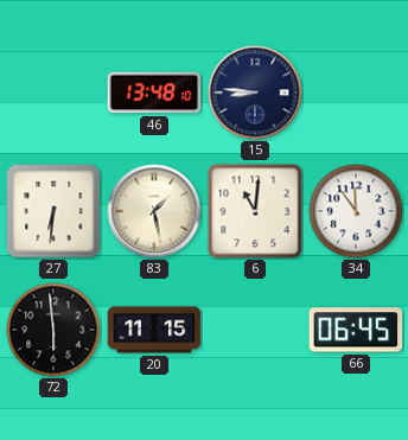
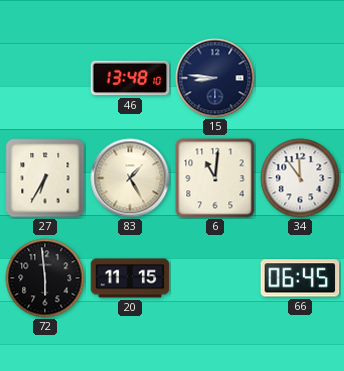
27: 6:31 -> 6:35 (45, 178)
83: 1:28 -> 1:25 (130, 178)
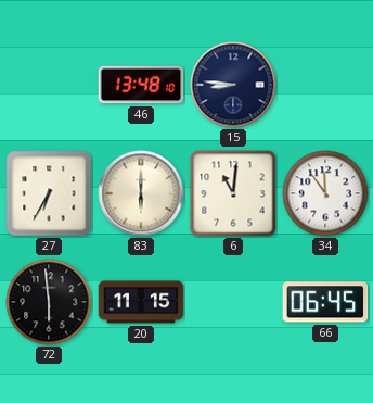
83: 1:25 -> 6:00 (141, 193)
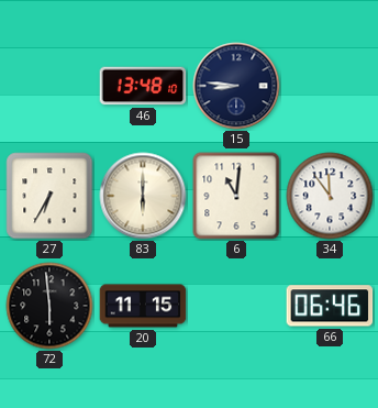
66: 06:45 -> 06:46 (330, 306)
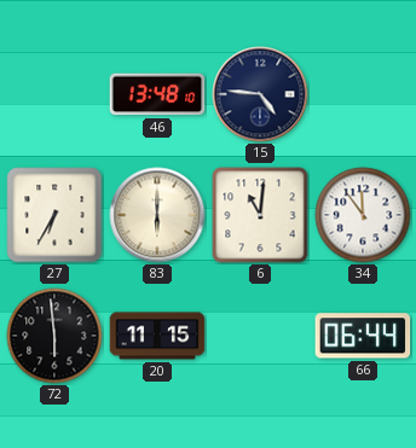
15: 8:46 -> 4:46 (260, 94)
66: 06:46 -> 06:44 (363, 336)
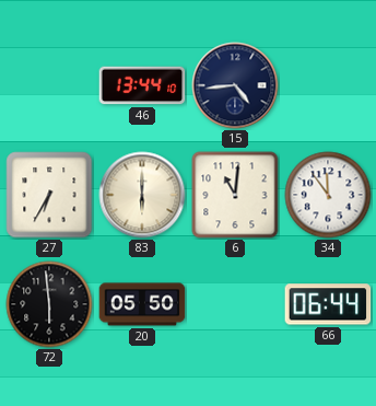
46: 13:48 -> 13:44 (142, 85)
15: 4:46 -> 4:44 (235, 85)
20: 11:15 -> 05:50 (142, 304)
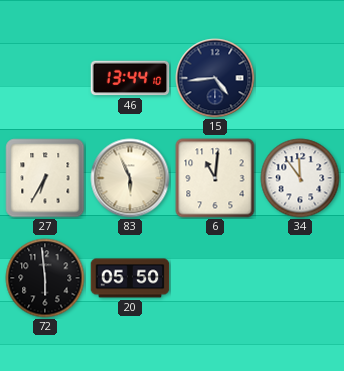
83: 6:00 -> 5:56 (130, 178)
66: 06:44 -> none (328, 304)
